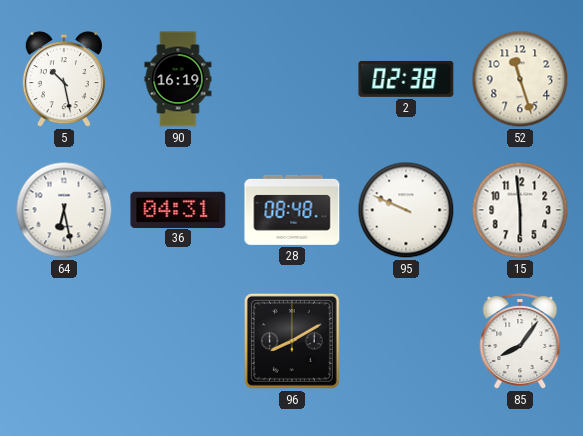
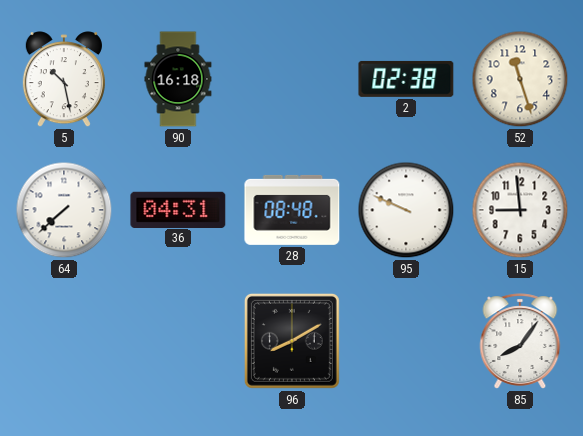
90: 16:19 -> 16:18 (178, 79)
64: 6:28 -> 7:38 (64, 210)
15: 5:59 -> 8:59 (520, 210)
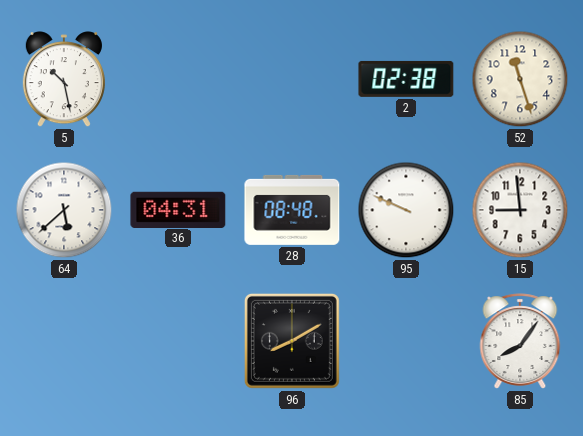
90: 16:18 -> none (178, 79)
64: 7:38 -> 5:38 (64, 210)
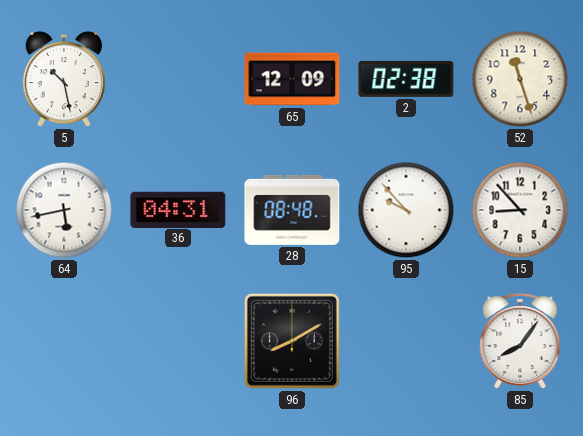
65: none -> 12:09 (292, 79)
64: 5:38 -> 5:43 (64, 210)
95: 9:49 -> 9:53 (406, 210)
15: 8:59 -> 8:53 (520, 210)
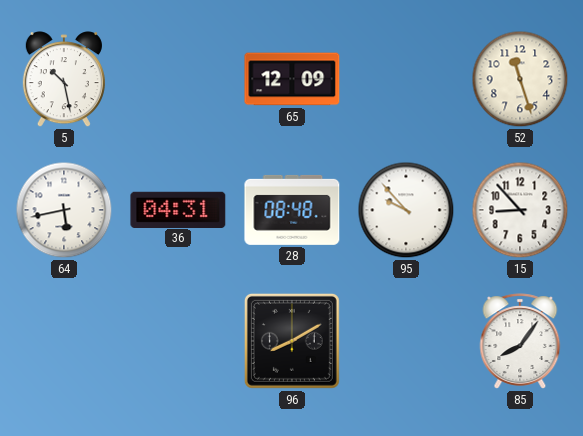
2: 02:38 -> none (406, 79)
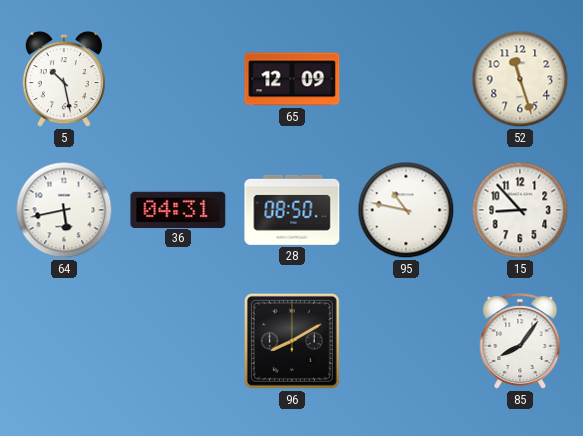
28: 08:48 -> 08:50 (292, 210)
95: 9:53 -> 10:47 (406, 210)
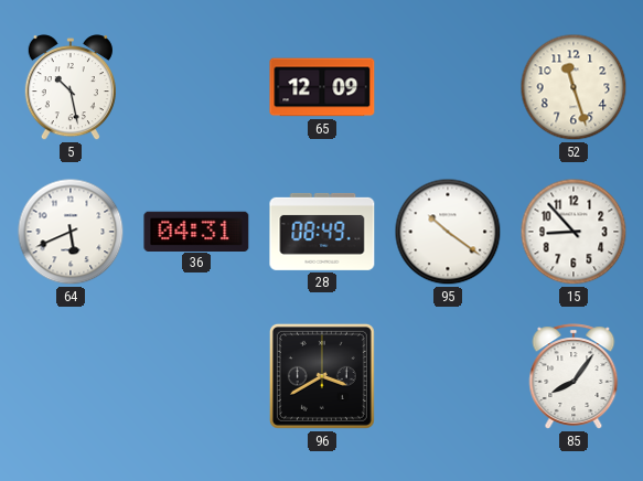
64: 5:43 -> 5:41 (71, 232)
28: 08:50 -> 08:49 (322, 232)
95: 10:47 -> 10:21 (448, 232)
96: 8:10 -> 3:40 (322, 376)
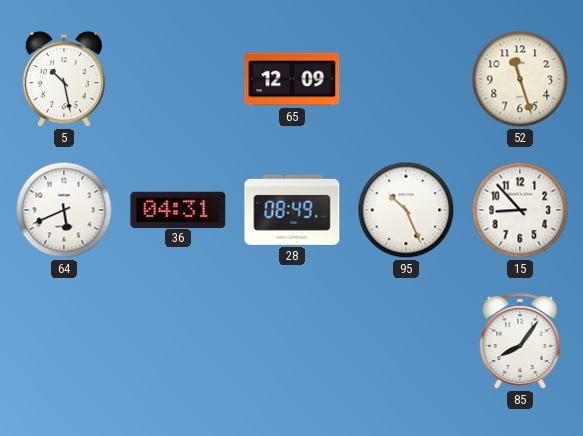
95: 10:21 -> 10:26 (406, 210)
96: 3:40 -> none (322, 376)
